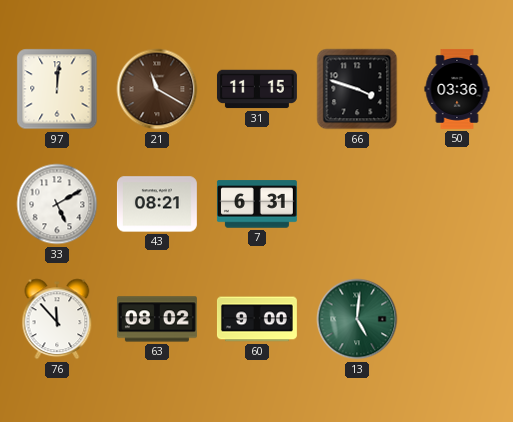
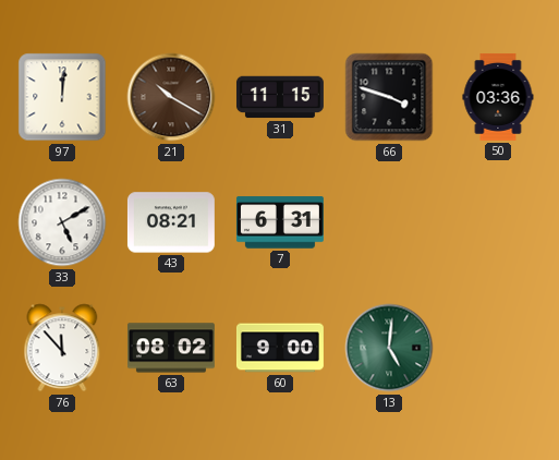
21: 11:20 -> 10:20 (171, 97)
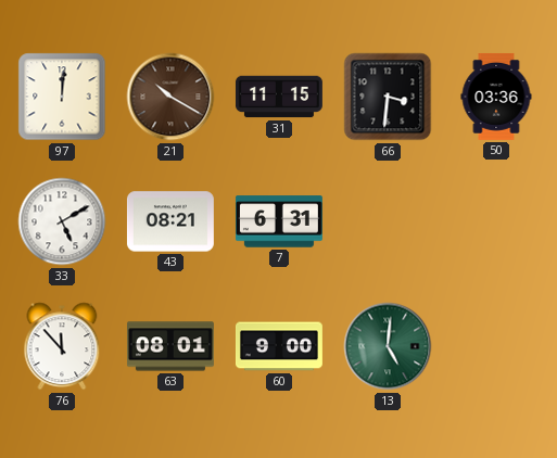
66: 3:48 -> 3:31 (388, 97)
63: 08:02 -> 08:01 (170, 346)
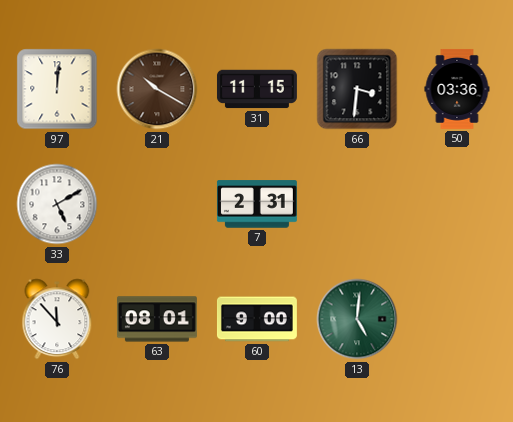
43: 08:21 -> none (170, 221)
7: 6:31 -> 2:31 (257, 204)
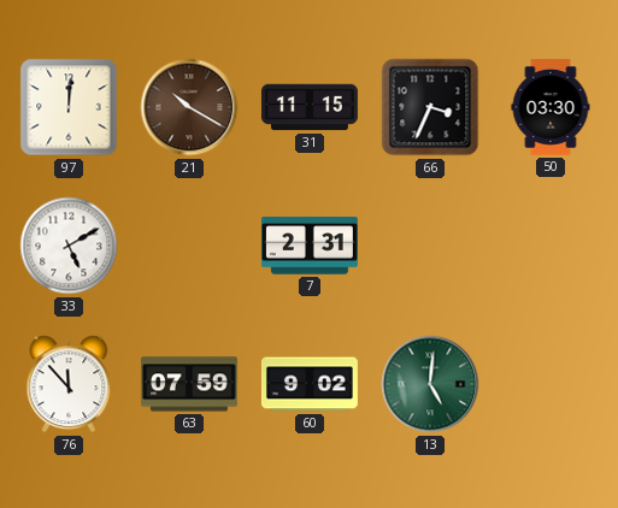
66: 3:31 -> 3:34 (430, 107)
50: 03:36 -> 03:30 (551, 107)
63: 08:01 -> 07:59 (189, 384)
60: 9:00 -> 9:02 (310, 384)
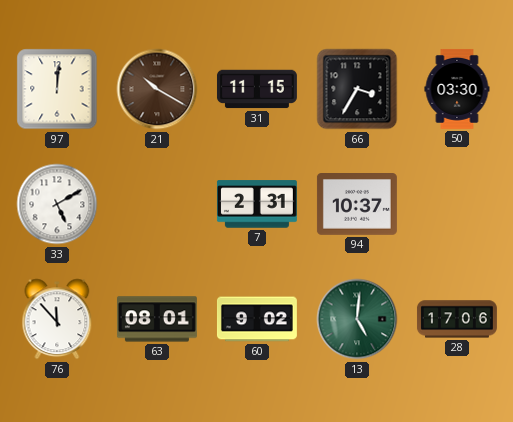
66: 3:34 -> 3:35 (357, 89)
94: none -> 10:37 (357, 205)
63: 07:59 -> 08:01 (157, 319)
28: none -> 17:06 (457, 319)
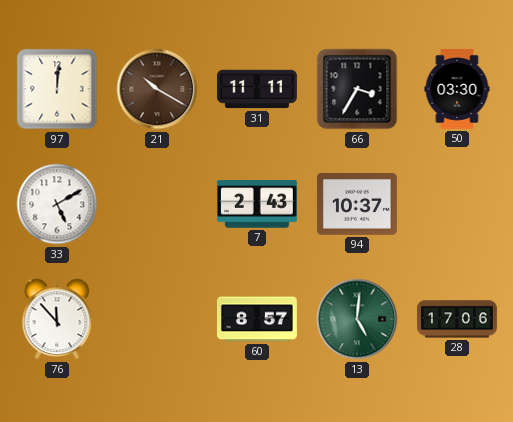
31: 11:15 -> 11:11 (257, 89)
7: 2:31 -> 2:43 (257, 204)
63: 08:01 -> none (157, 319)
60: 9:02 -> 8:57 (257, 319)
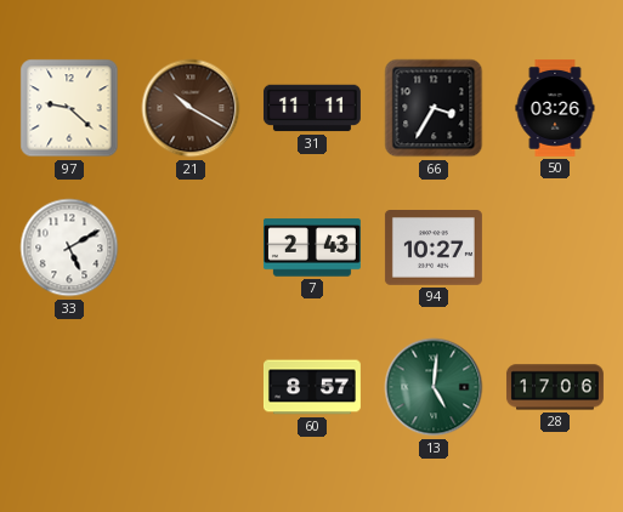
97: 12:01 -> 9:22 (69, 108)
50: 03:30 -> 03:26 (555, 108)
94: 10:37 -> 10:27 (434, 249)
76: 11:53 -> none (57, 319)
